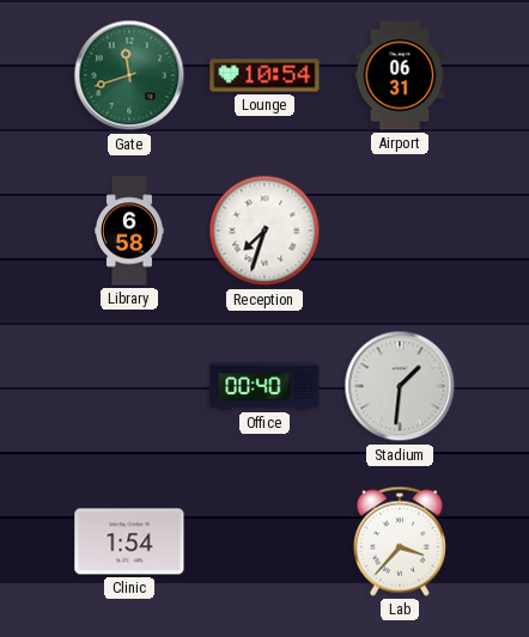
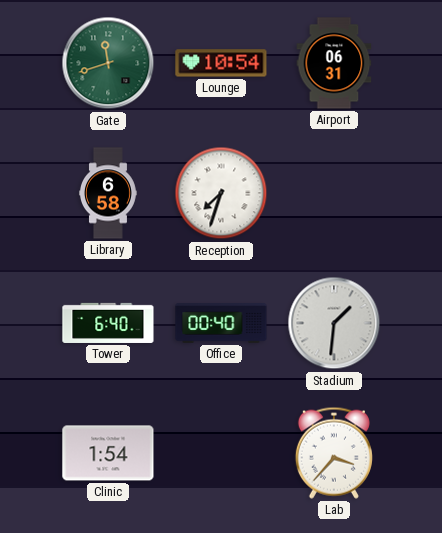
Tower: none -> 6:40 (108, 323)
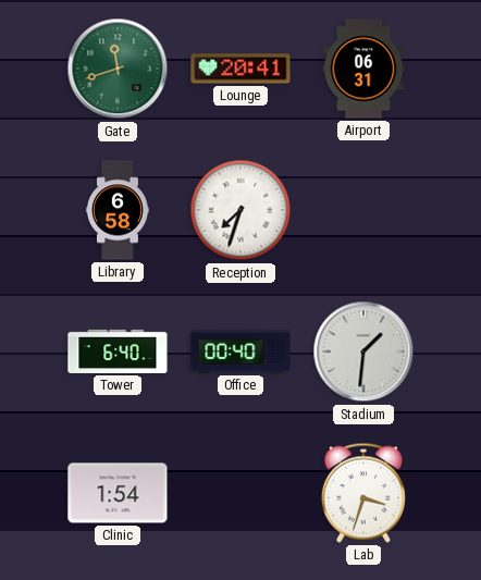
Lounge: 10:54 -> 20:41 (240, 69)
Lab: 3:37 -> 3:33 (363, 493)
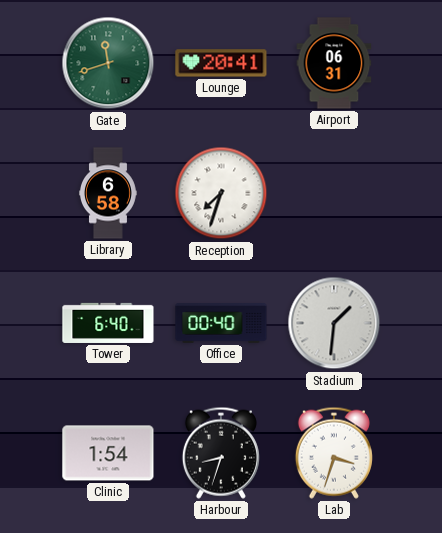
Harbour: none -> 8:33 (221, 453)
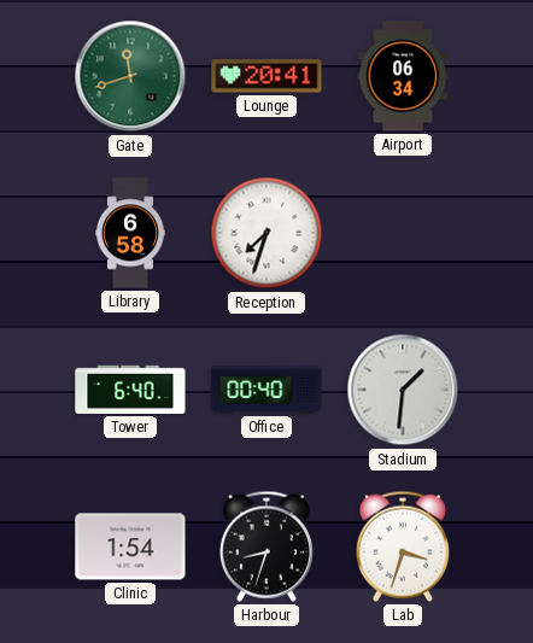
Airport: 06:31 -> 06:34 (403, 76)
